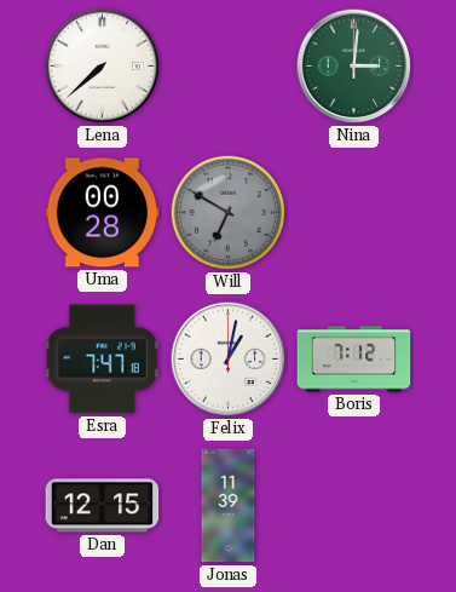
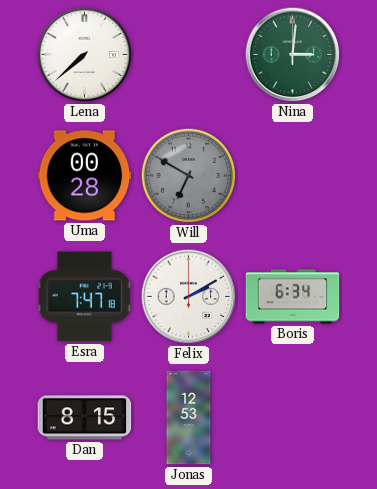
Felix: 1:02 -> 2:10 (189, 297)
Boris: 7:12 -> 6:34 (293, 297)
Dan: 12:15 -> 8:15 (85, 418)
Jonas: 11:39 -> 12:53 (189, 418)
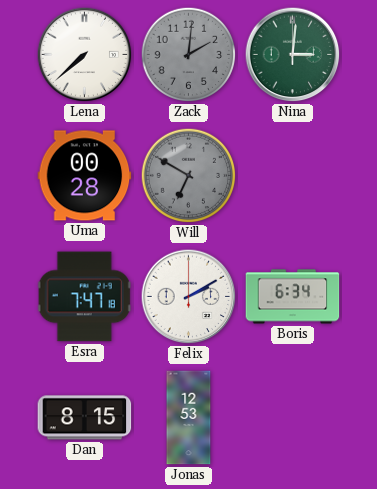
Zack: none -> 2:01 (189, 55)
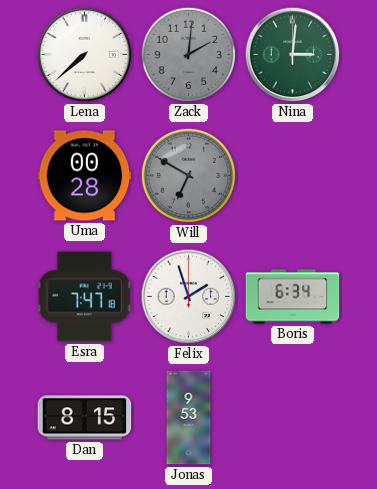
Felix: 2:10 -> 1:57 (189, 297)
Jonas: 12:53 -> 9:53 (189, 418)
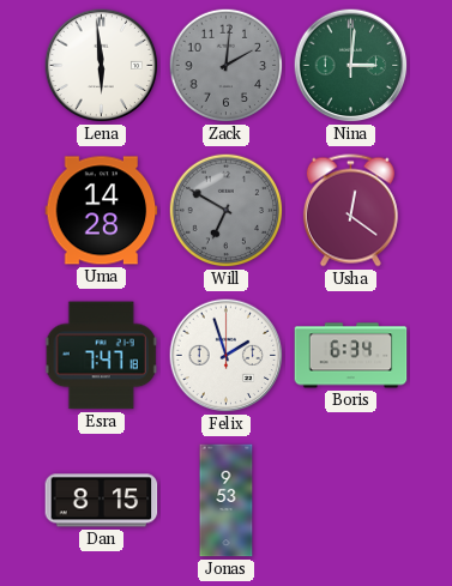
Lena: 7:38 -> 5:59 (102, 66)
Uma: 00:28 -> 14:28 (102, 211)
Usha: none -> 12:21 (350, 211)
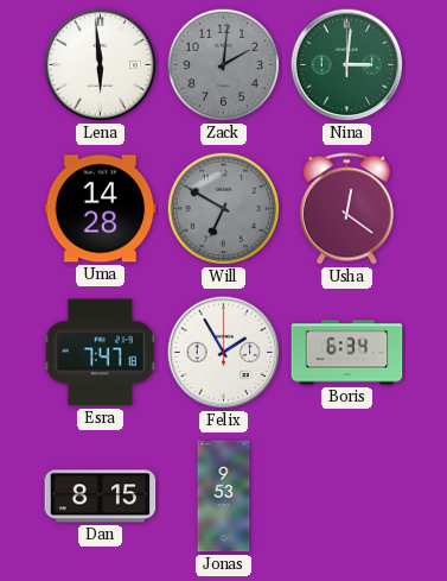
Felix: 1:57 -> 1:55 (224, 353)
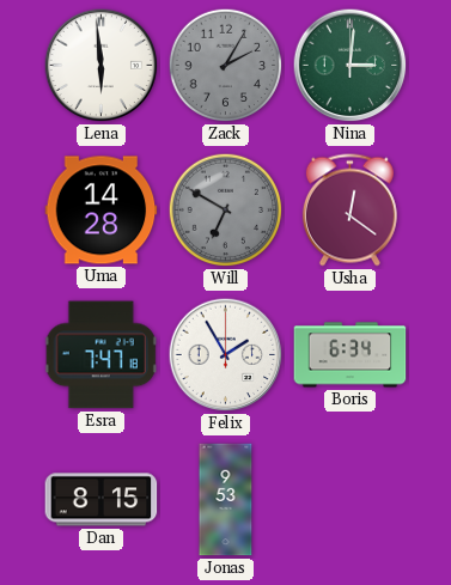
Zack: 2:01 -> 2:05 (226, 66)
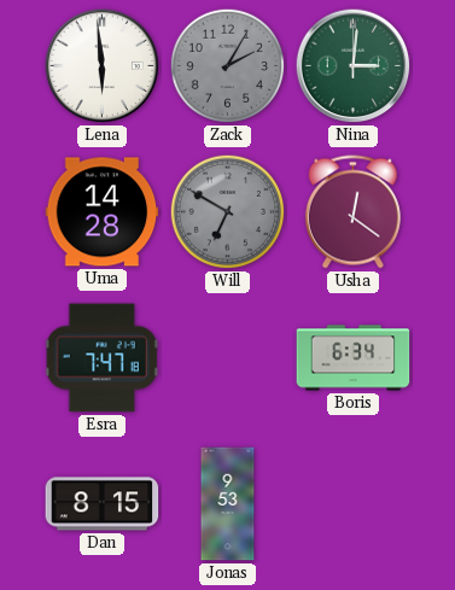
Felix: 1:55 -> none (226, 355)
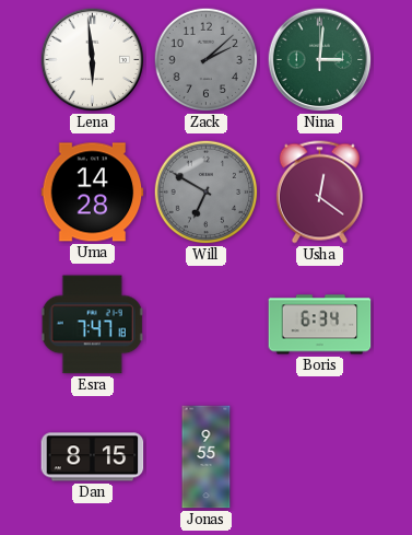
Zack: 2:05 -> 2:08 (207, 60)
Jonas: 9:53 -> 9:55 (207, 457)
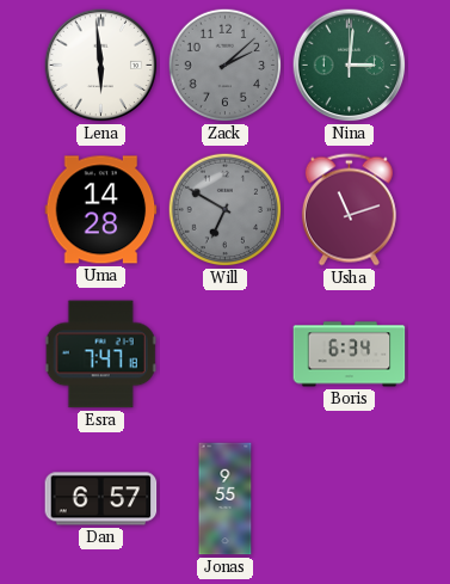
Usha: 12:21 -> 11:12 (349, 210)
Dan: 8:15 -> 6:57 (101, 499)
